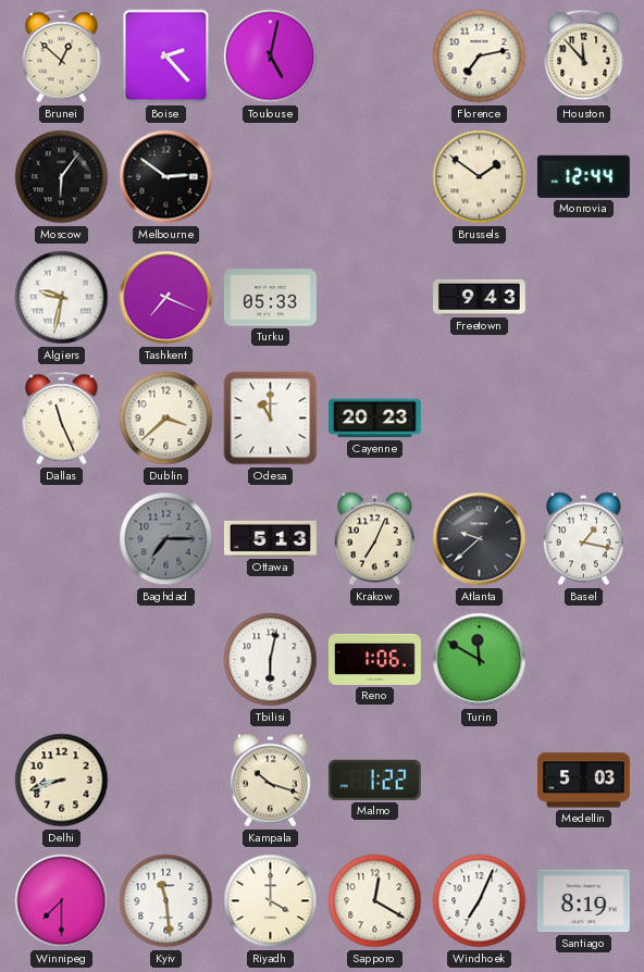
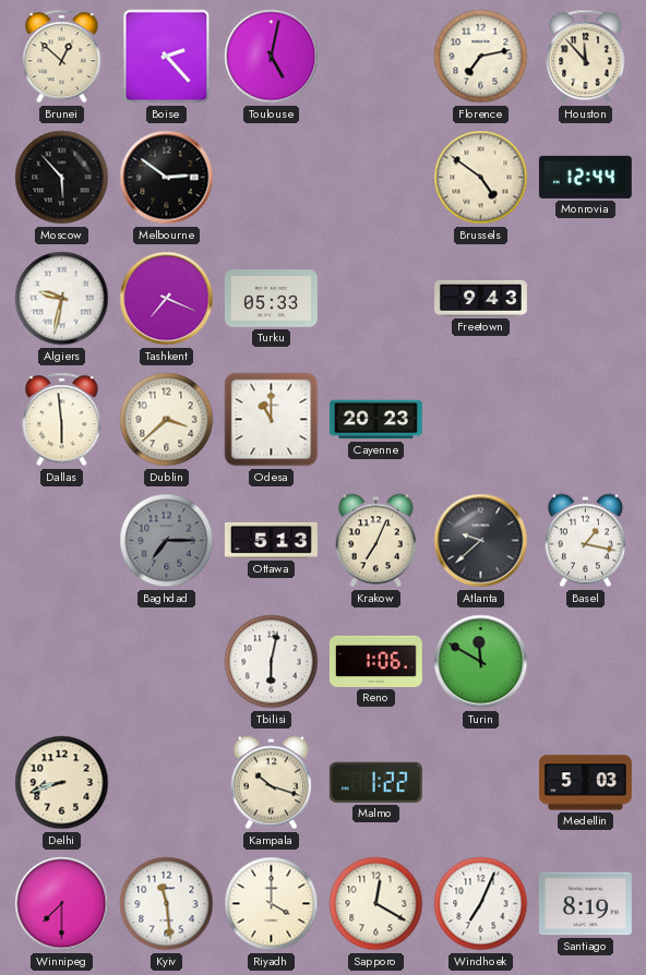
Moscow: 6:06 -> 5:53 (62, 178)
Brussels: 1:51 -> 4:51 (481, 178)
Dallas: 11:26 -> 5:59 (62, 420)
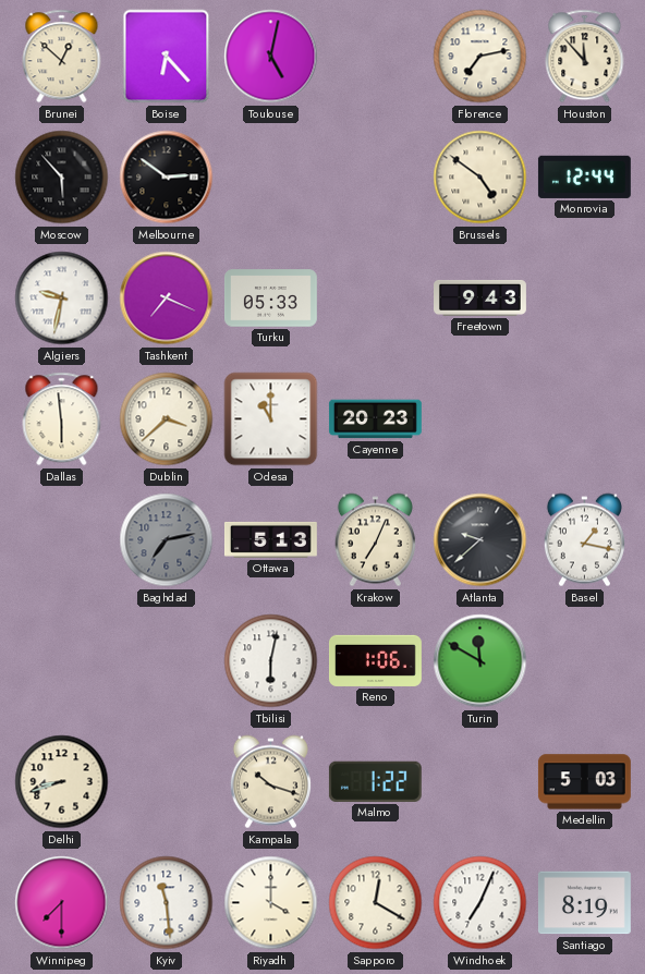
Boise: 2:23 -> 6:23 (167, 57)
Baghdad: 7:15 -> 7:13 (167, 540)
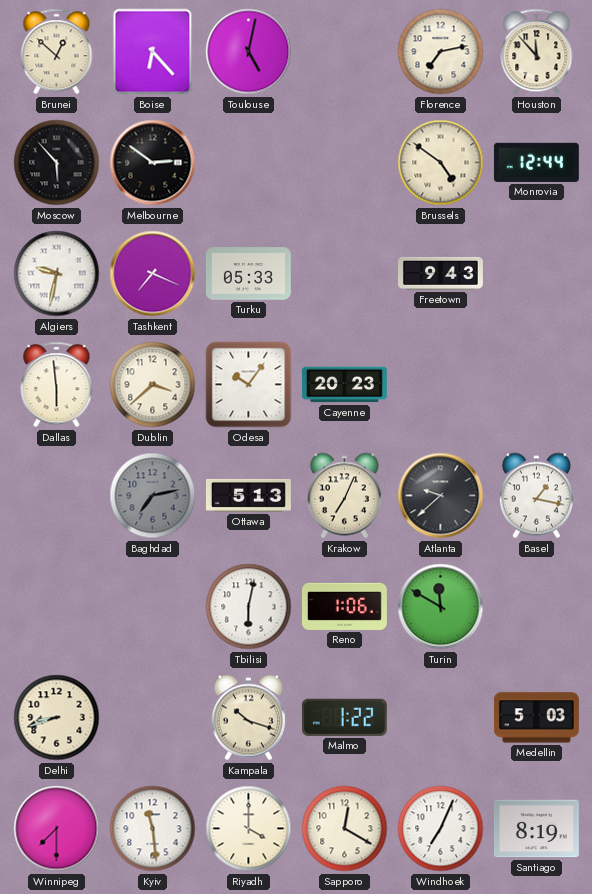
Odesa: 11:00 -> 10:06 (249, 385)
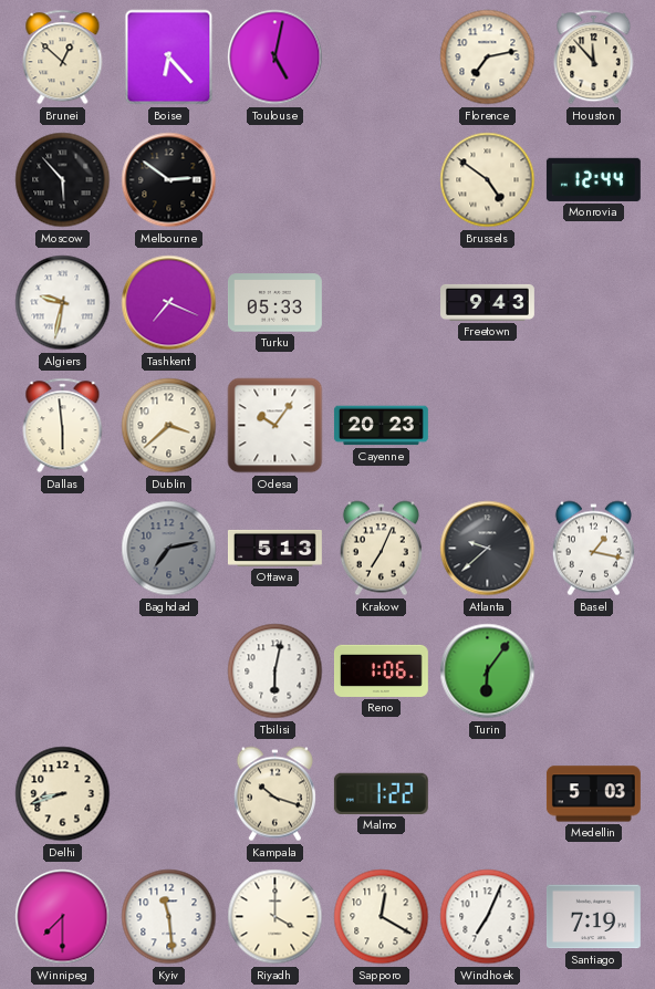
Turin: 11:50 -> 6:06 (488, 672)
Santiago: 8:19 -> 7:19 (593, 917)
